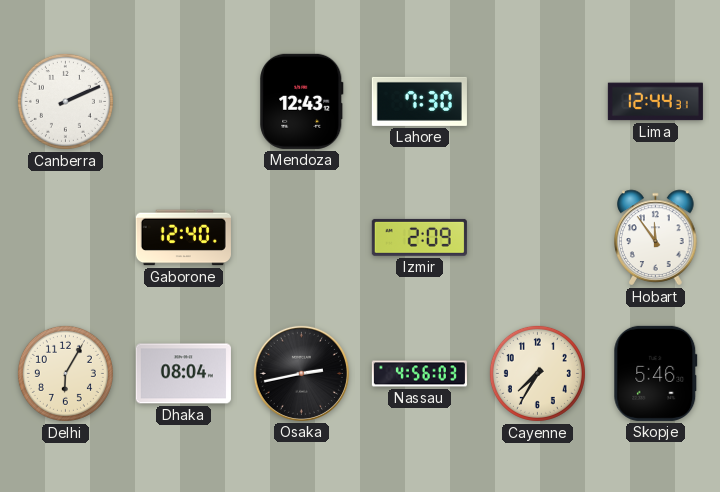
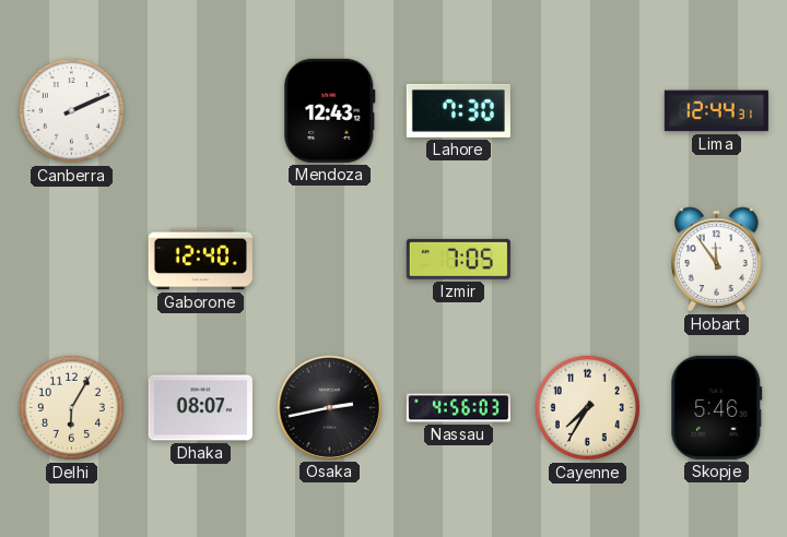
Izmir: 2:09 -> 7:05 (458, 259)
Dhaka: 08:04 -> 08:07 (200, 408)
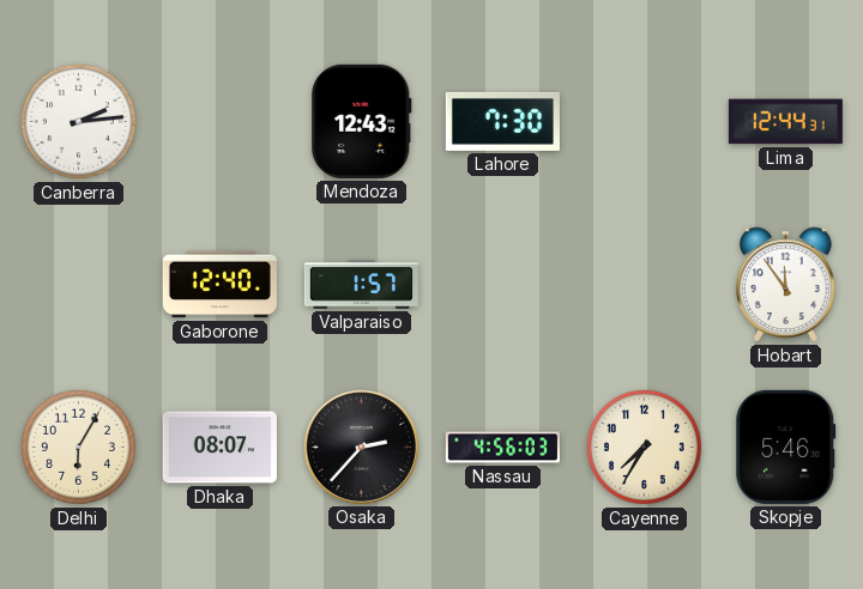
Canberra: 2:11 -> 2:14 (78, 121)
Valparaiso: none -> 1:57 (361, 285)
Izmir: 7:05 -> none (458, 259)
Osaka: 2:43 -> 2:37 (361, 447)
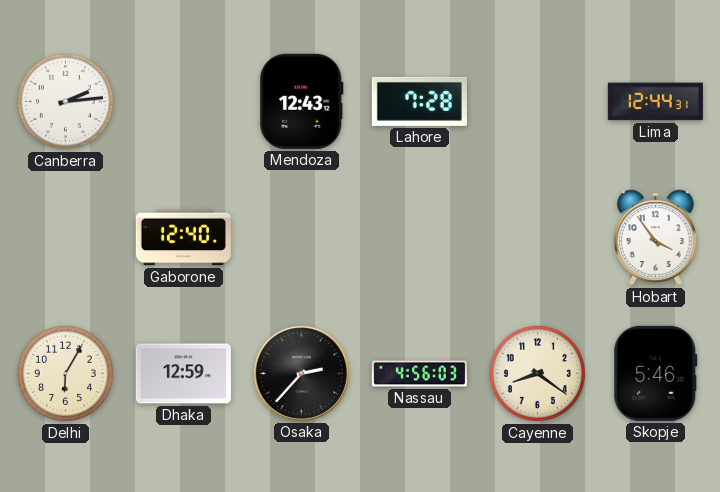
Lahore: 7:30 -> 7:28 (419, 101)
Valparaiso: 1:57 -> none (361, 285)
Hobart: 11:54 -> 3:54 (656, 238)
Dhaka: 08:07 -> 12:59 (183, 374)
Cayenne: 7:35 -> 8:21 (537, 373)
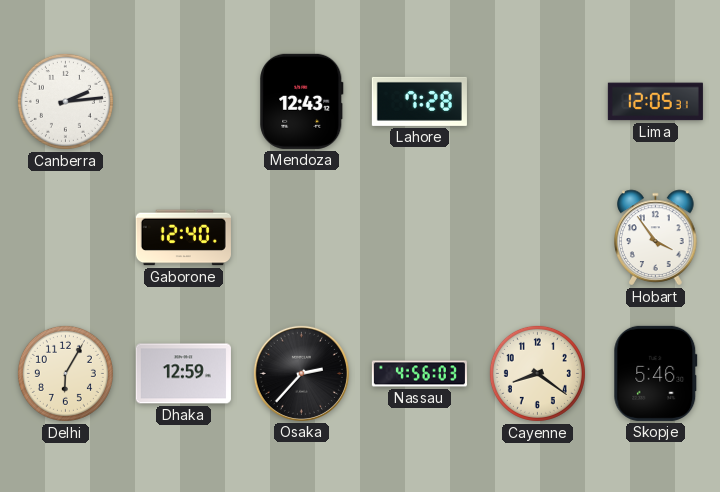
Lima: 12:44 -> 12:05 (655, 102)
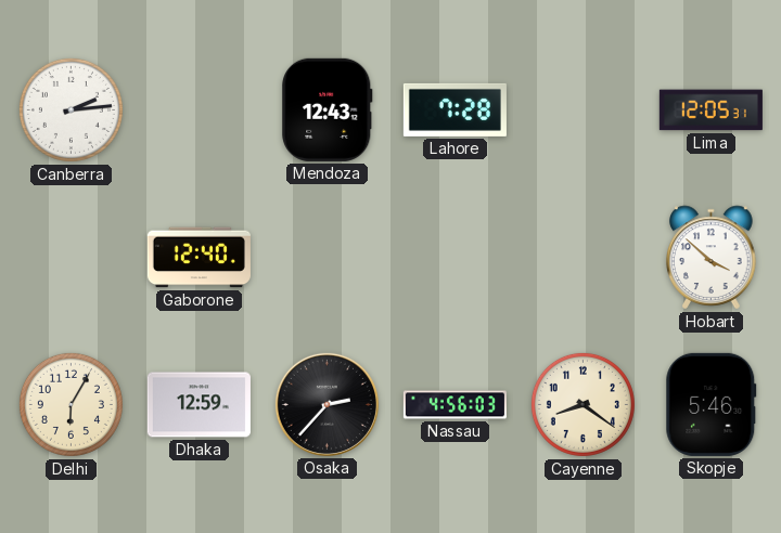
Hobart: 3:54 -> 3:52 (712, 258)
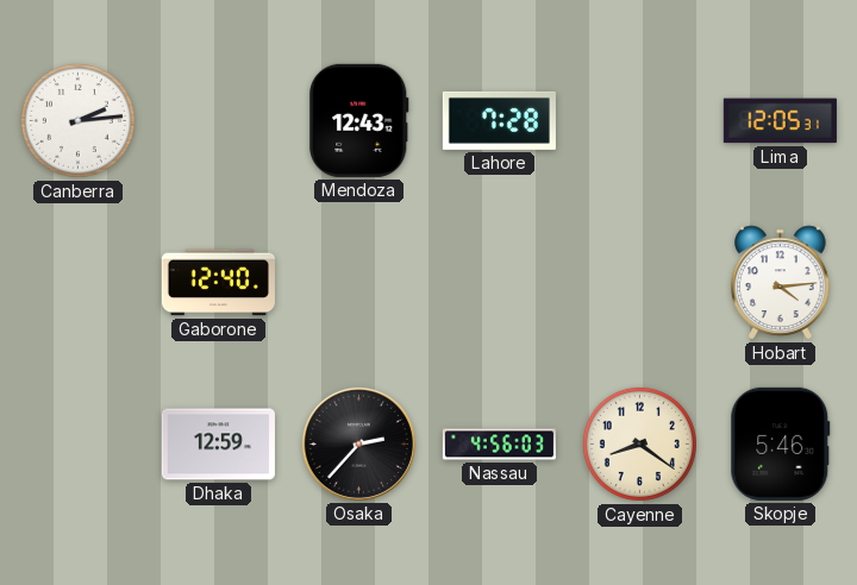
Hobart: 3:52 -> 4:14 (781, 283)
Delhi: 6:05 -> none (71, 404)
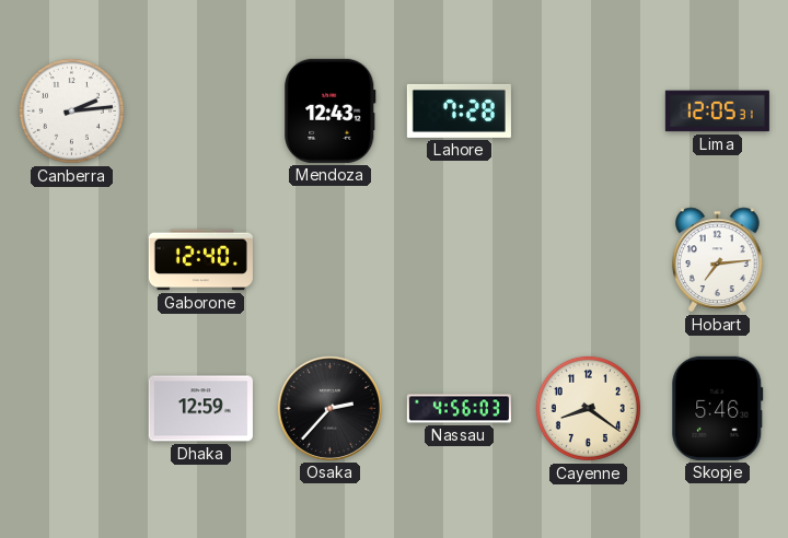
Hobart: 4:14 -> 7:14 (718, 260)
